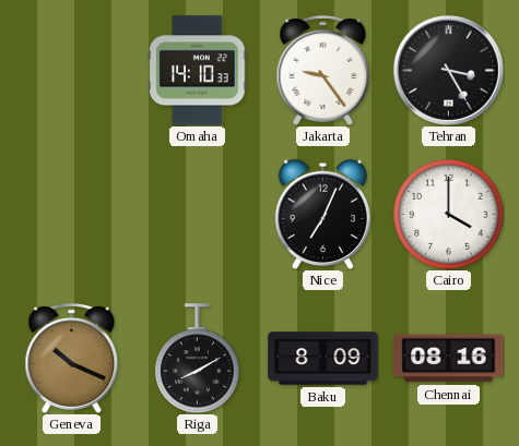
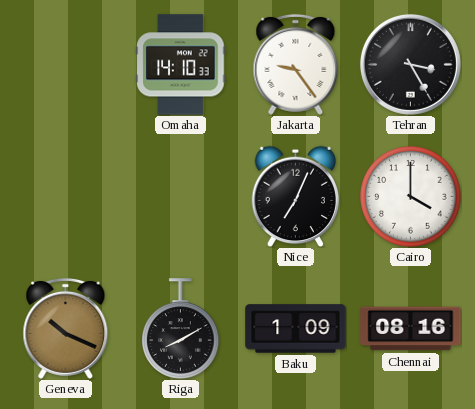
Baku: 8:09 -> 1:09 (296, 329)
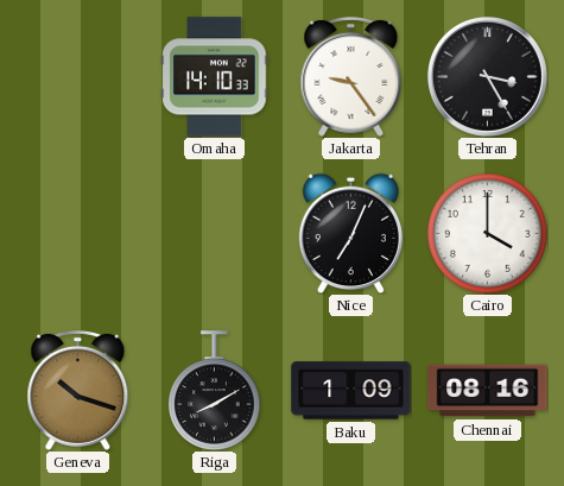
Geneva: 10:19 -> 10:18 (78, 390)
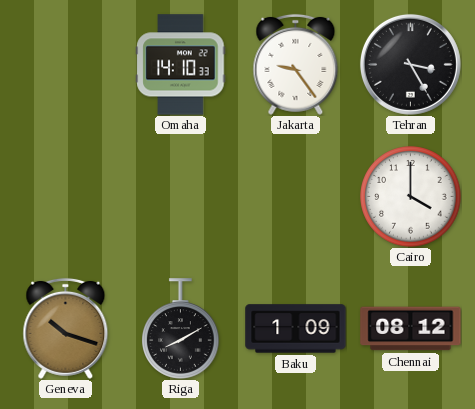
Nice: 7:04 -> none (351, 233)
Chennai: 08:16 -> 08:12 (411, 329)
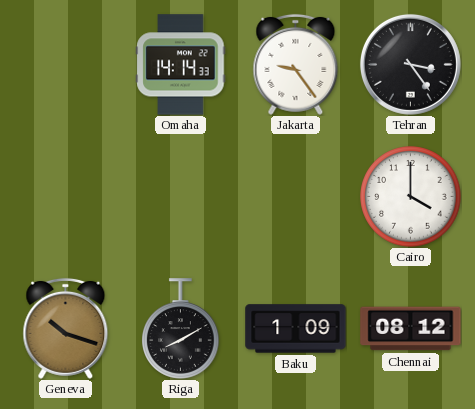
Omaha: 14:10 -> 14:14 (181, 65)
Tehran: 3:25 -> 3:24 (410, 64)
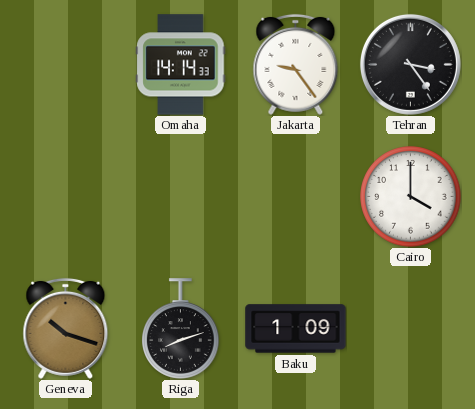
Riga: 8:10 -> 8:12 (181, 329)
Chennai: 08:12 -> none (411, 329)
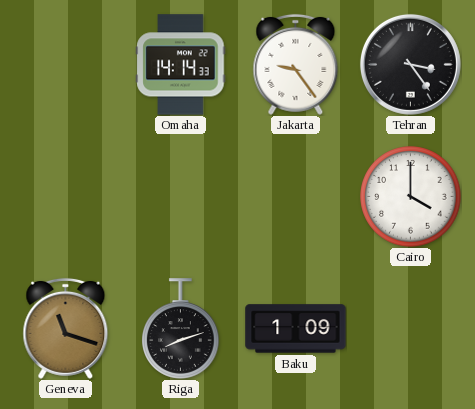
Geneva: 10:18 -> 11:18 (66, 328)
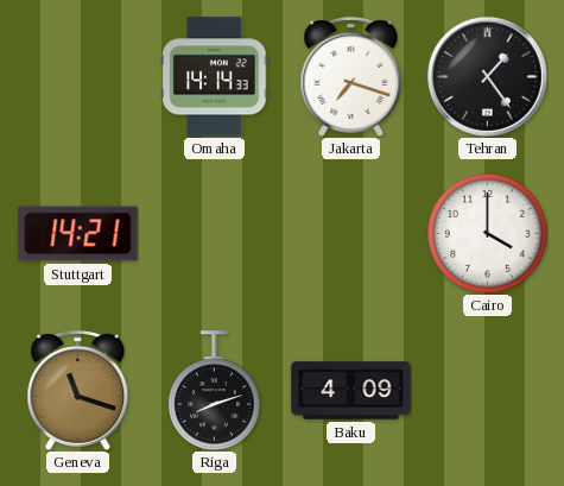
Jakarta: 9:24 -> 7:18 (351, 76)
Tehran: 3:24 -> 1:24 (487, 76)
Stuttgart: none -> 14:21 (78, 234)
Baku: 1:09 -> 4:09 (351, 391)
